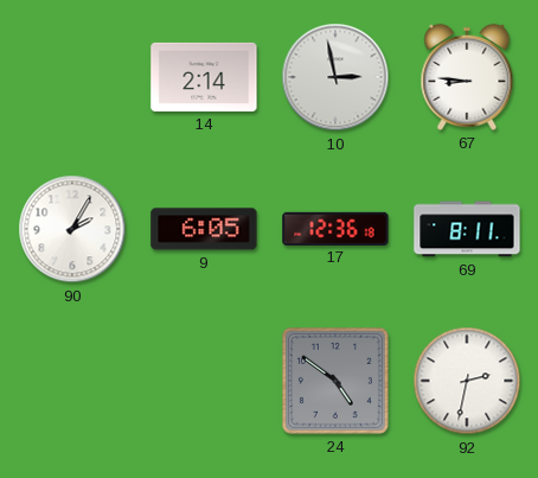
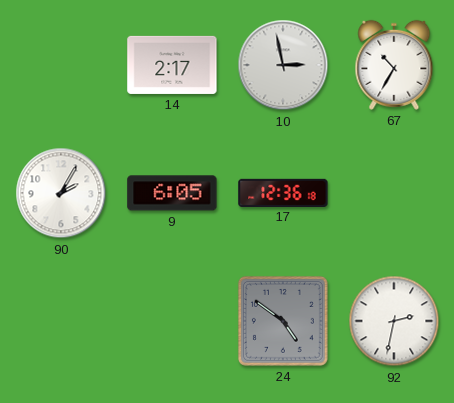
14: 2:14 -> 2:17 (172, 65)
67: 8:46 -> 10:35 (394, 65)
69: 8:11 -> none (467, 229)
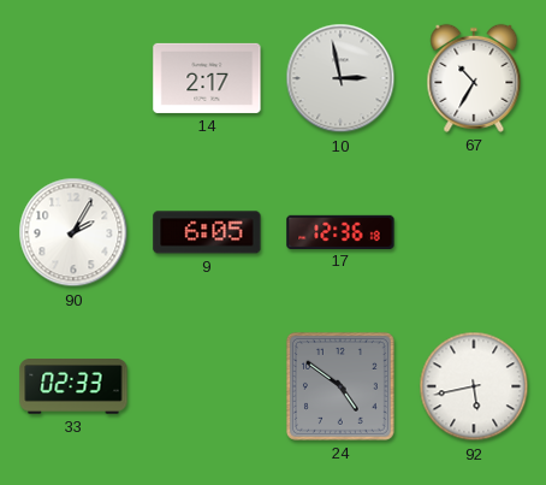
33: none -> 02:33 (73, 388)
92: 2:32 -> 5:43 (474, 386)
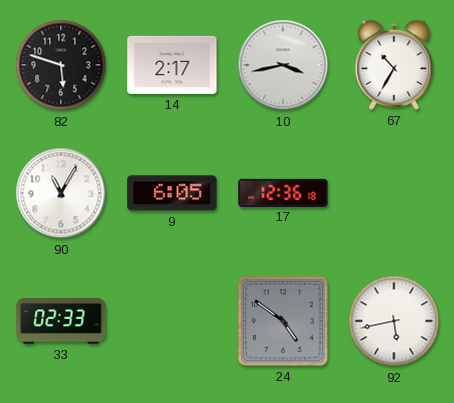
82: none -> 5:48 (61, 65)
10: 2:58 -> 3:43 (283, 65)
90: 2:05 -> 11:05 (61, 193)
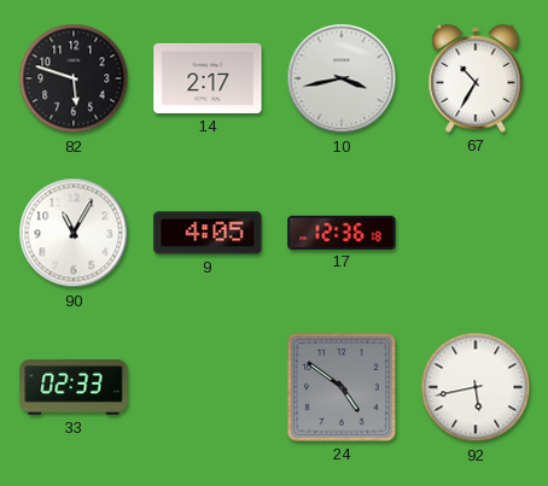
9: 6:05 -> 4:05 (208, 233)
